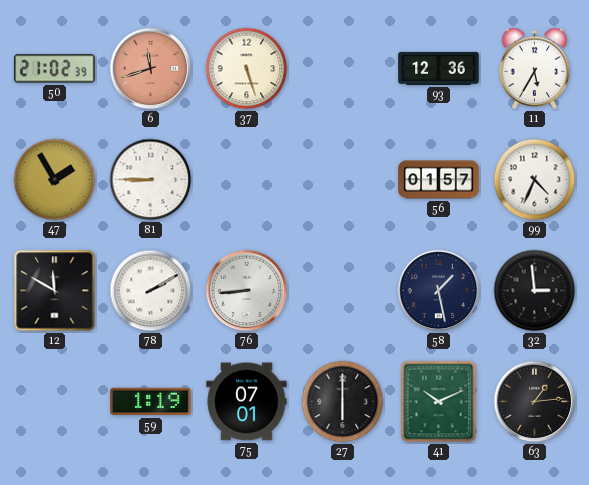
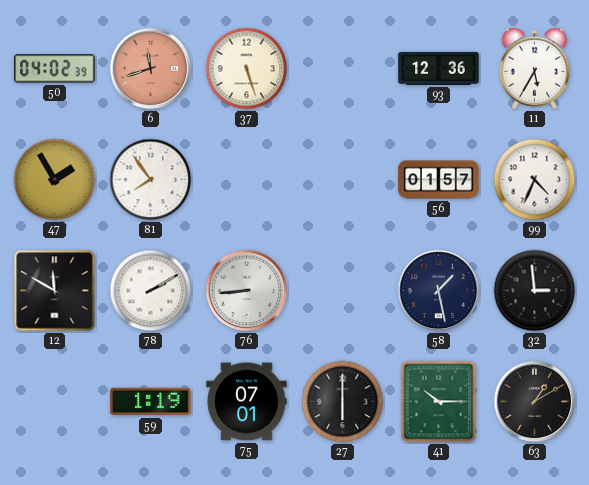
50: 21:02 -> 04:02 (55, 69)
81: 8:45 -> 7:54 (151, 180)
41: 10:11 -> 10:15 (439, 402)
63: 1:14 -> 1:10 (535, 402)
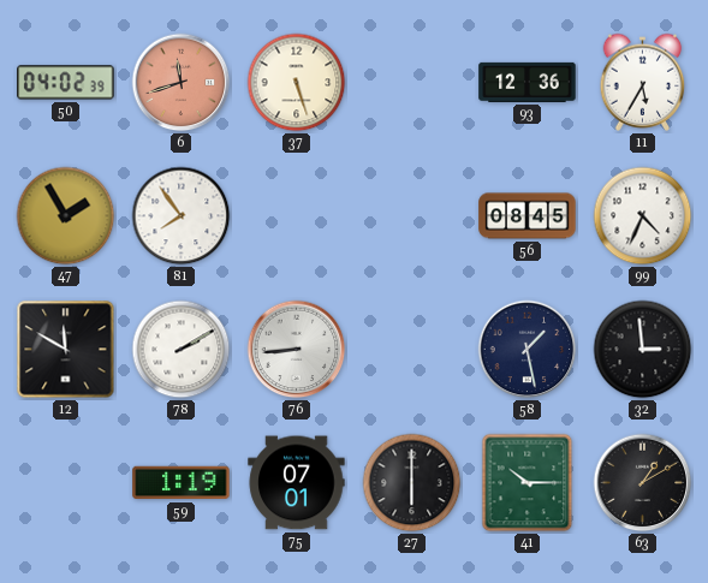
56: 01:57 -> 08:45 (528, 216)
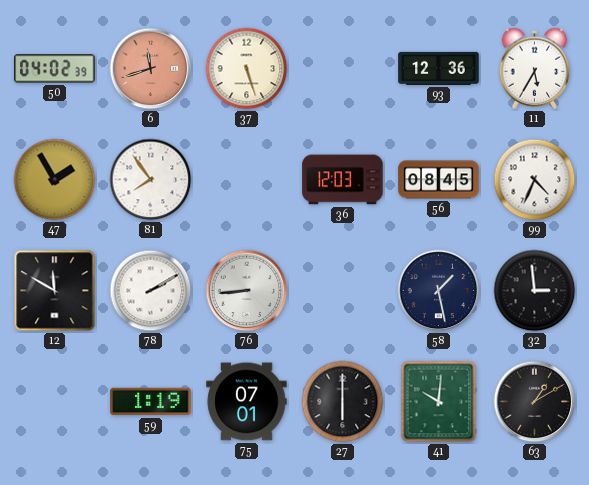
36: none -> 12:03 (343, 180)
41: 10:15 -> 10:01 (439, 402)
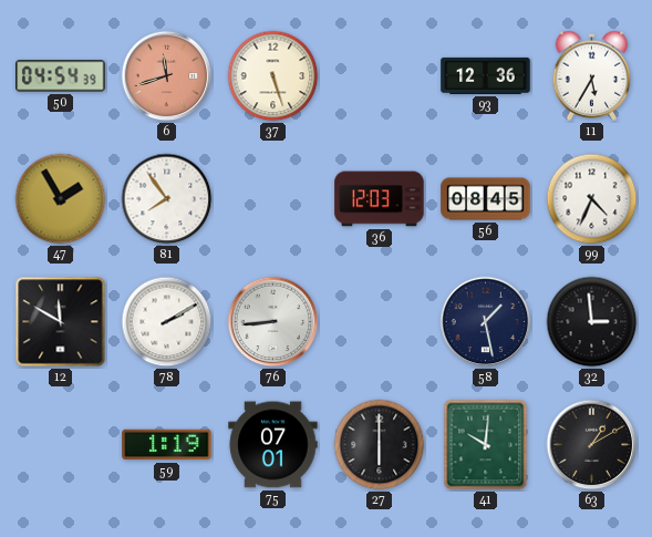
50: 04:02 -> 04:54 (61, 76)
